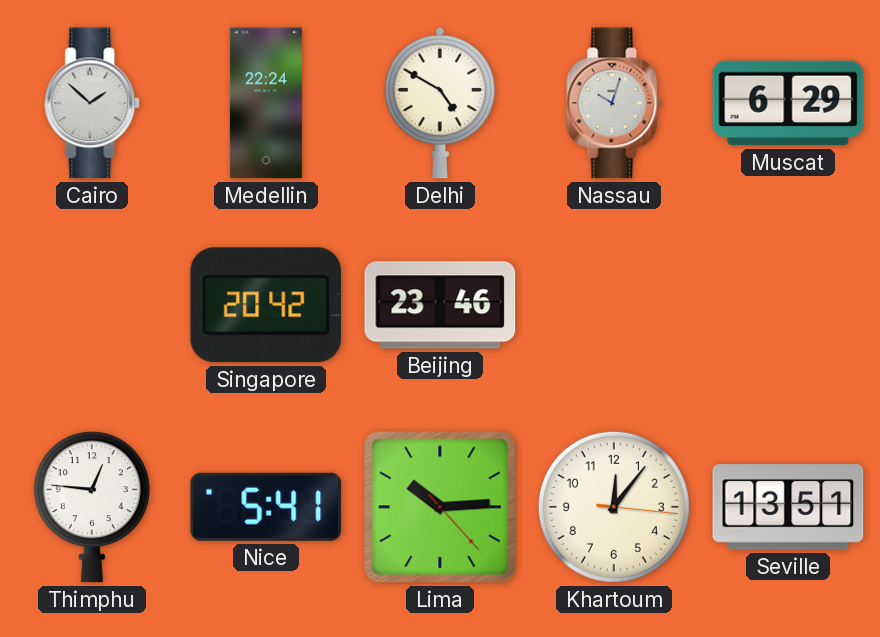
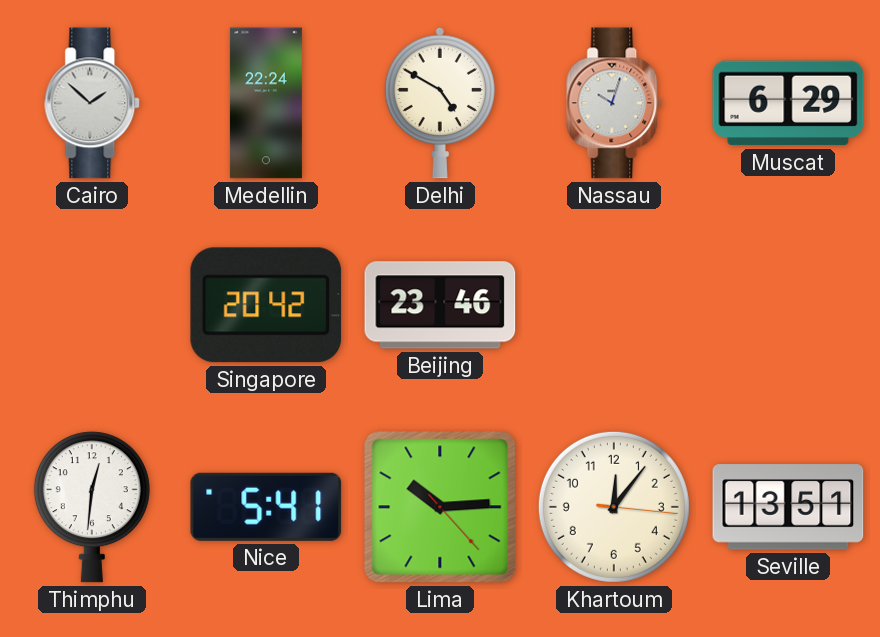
Thimphu: 12:46 -> 12:31 (92, 507)
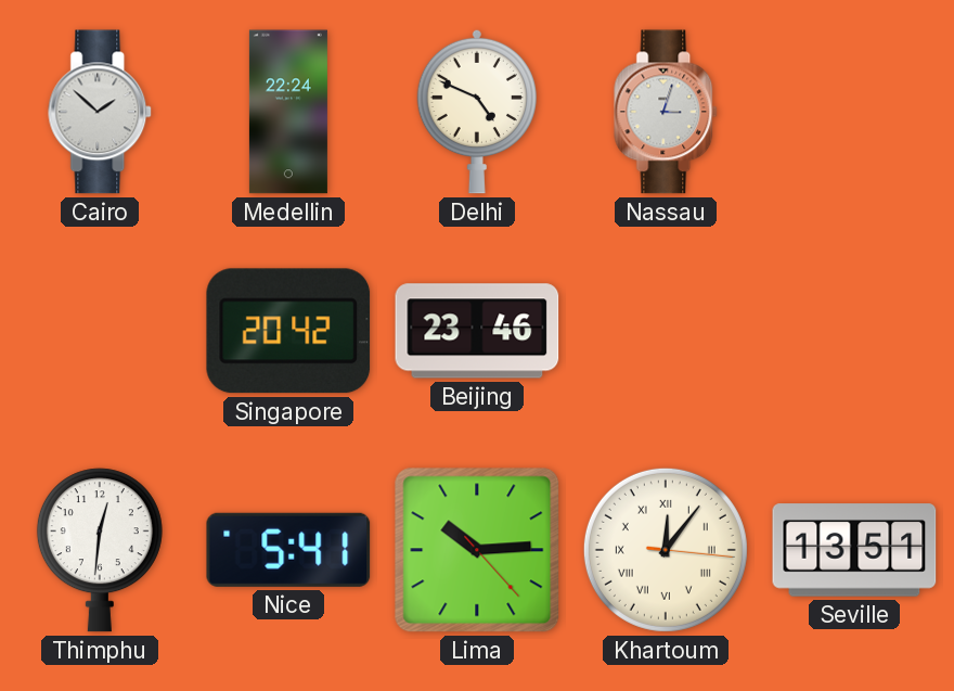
Delhi: 4:50 -> 4:49 (476, 112)
Nassau: 10:03 -> 3:03 (667, 112)
Muscat: 6:29 -> none (788, 103)
Khartoum numerals: Arabic -> Roman (666, 550)
